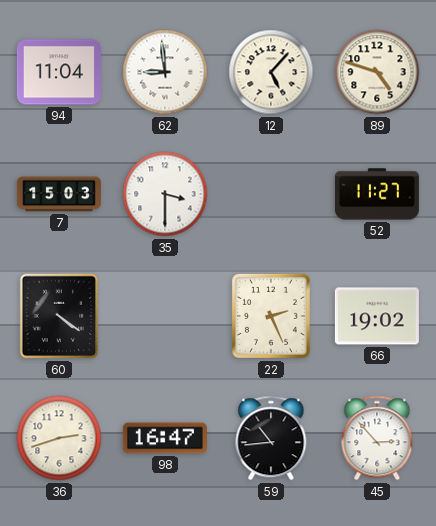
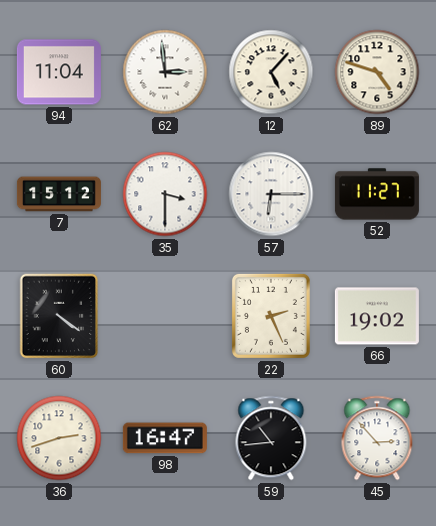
62: 8:59 -> 2:59 (165, 72)
7: 15:03 -> 15:12 (59, 194)
57: none -> 6:15 (271, 194)
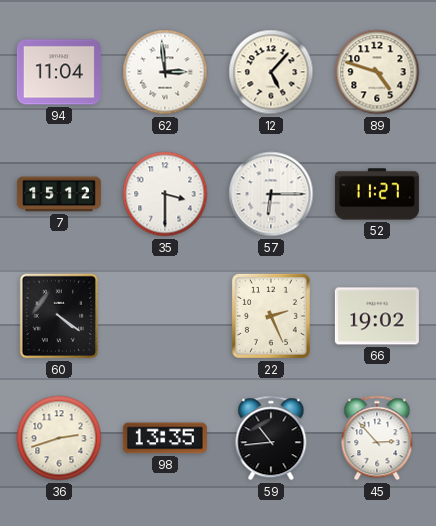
98: 16:47 -> 13:35 (165, 438)
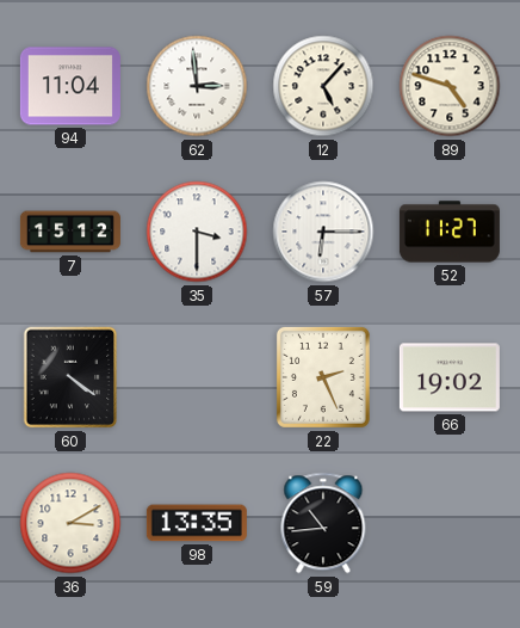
36: 2:42 -> 3:10 (70, 523)
45: 2:53 -> none (377, 438)
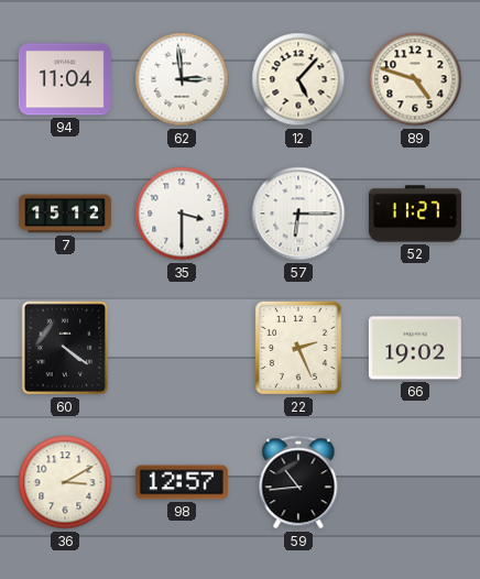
98: 13:35 -> 12:57 (182, 482)
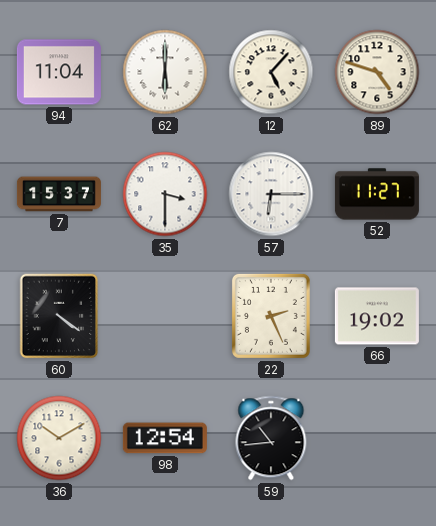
62: 2:59 -> 6:00 (165, 72)
7: 15:12 -> 15:37 (59, 194)
36: 3:10 -> 10:10 (59, 438)
98: 12:57 -> 12:54 (165, 438)
